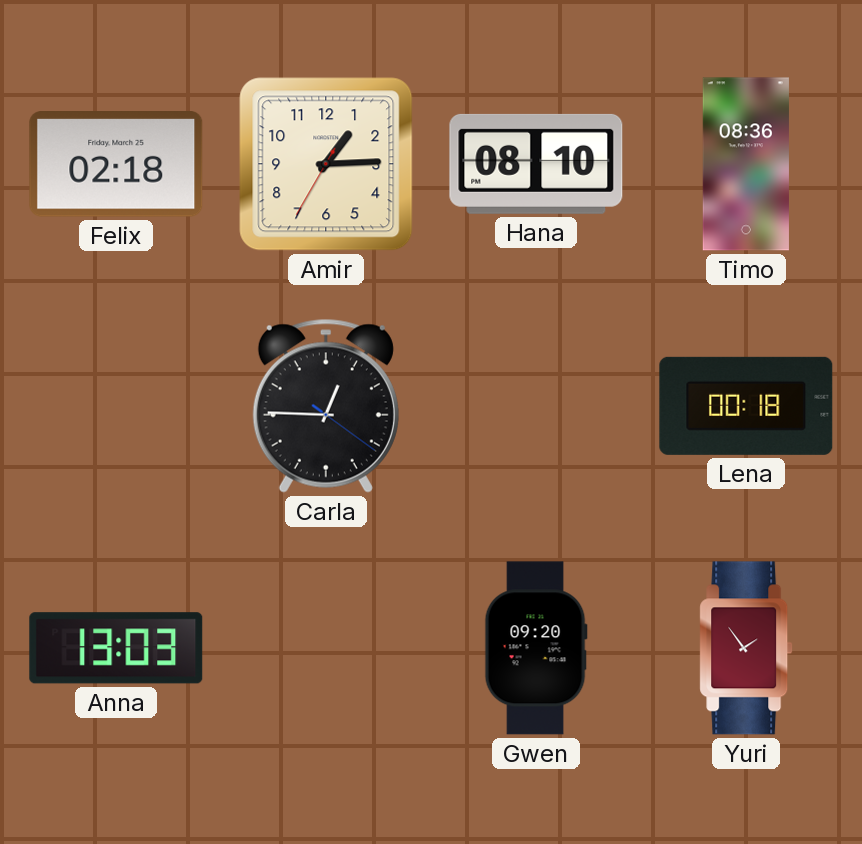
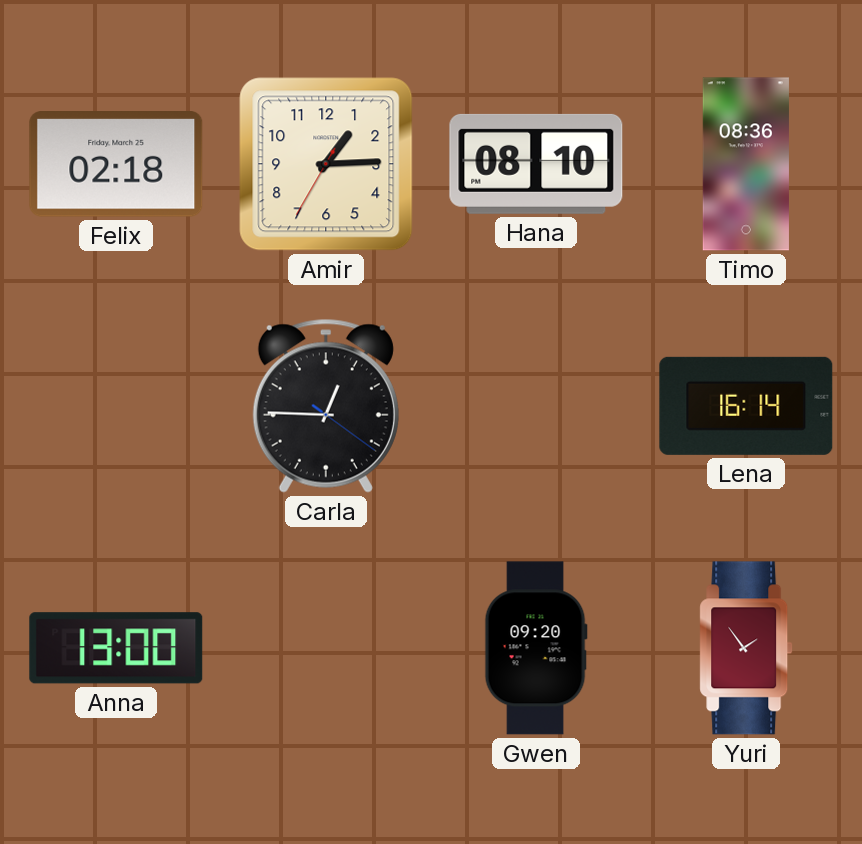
Lena: 00:18 -> 16:14 (746, 406)
Anna: 13:03 -> 13:00 (116, 648)
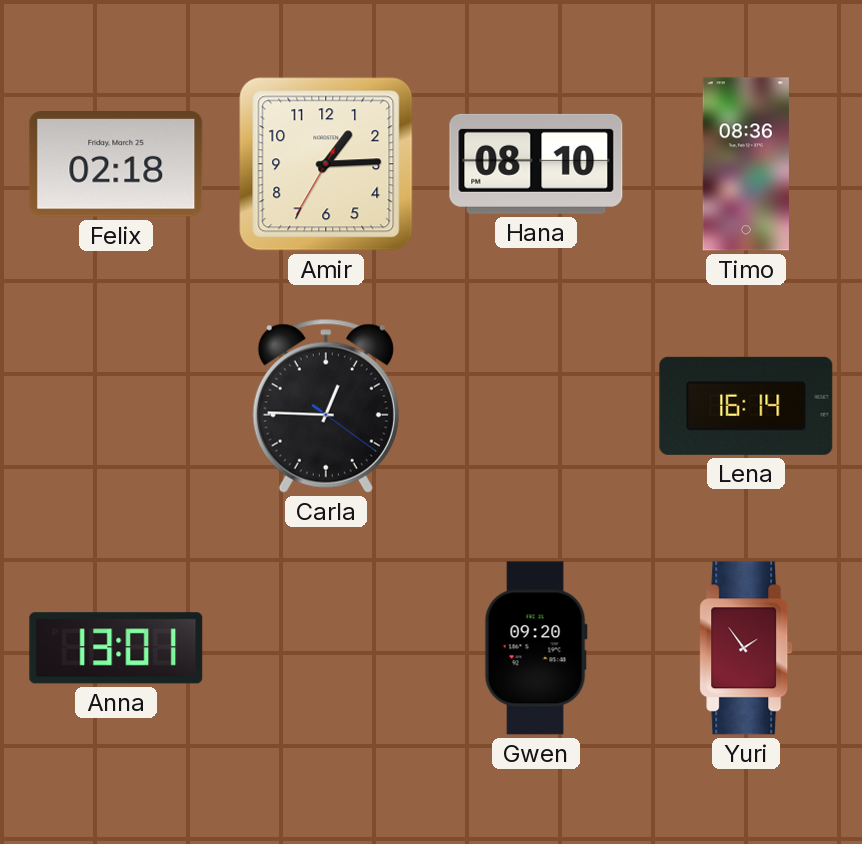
Anna: 13:00 -> 13:01 (116, 648)
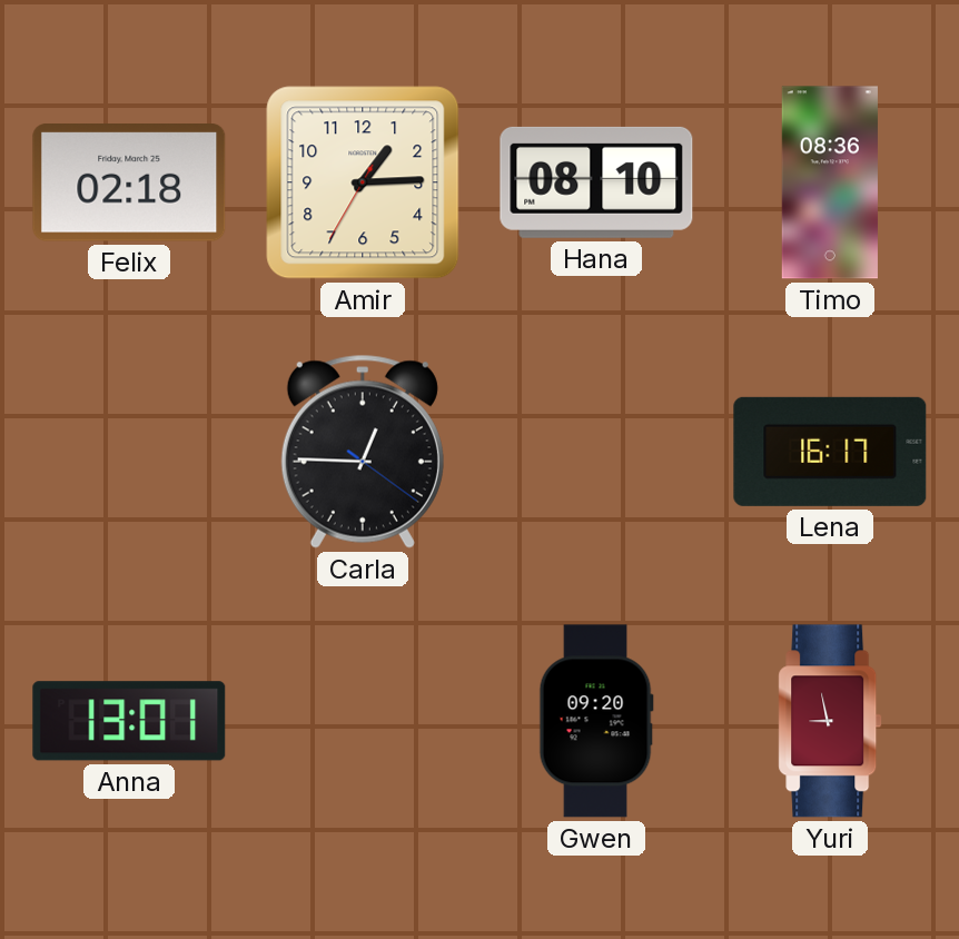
Lena: 16:14 -> 16:17 (830, 452)
Yuri: 1:54 -> 8:58 (830, 721)
